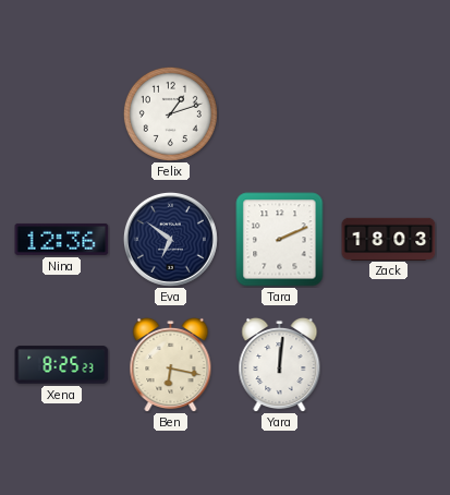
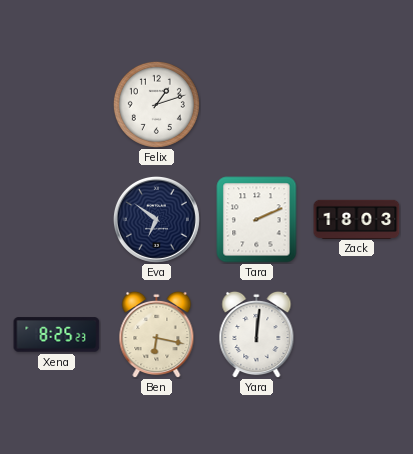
Nina: 12:36 -> none (62, 239)
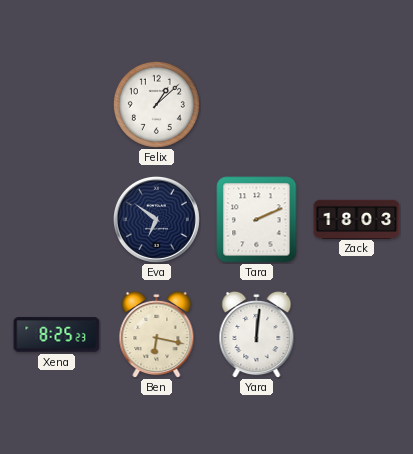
Felix: 1:12 -> 1:08 (156, 104)
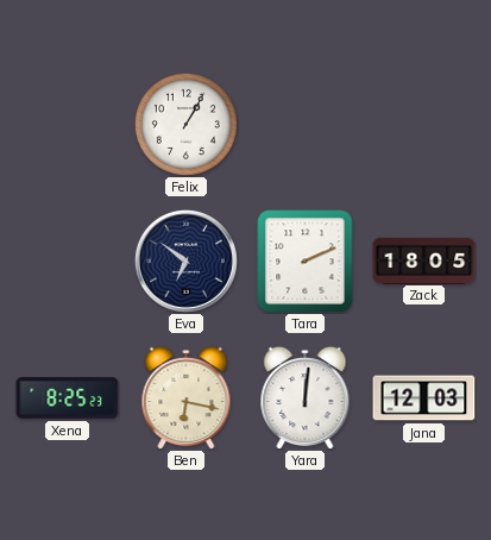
Felix: 1:08 -> 1:05 (185, 124)
Zack: 18:03 -> 18:05 (424, 260)
Jana: none -> 12:03 (424, 398)
